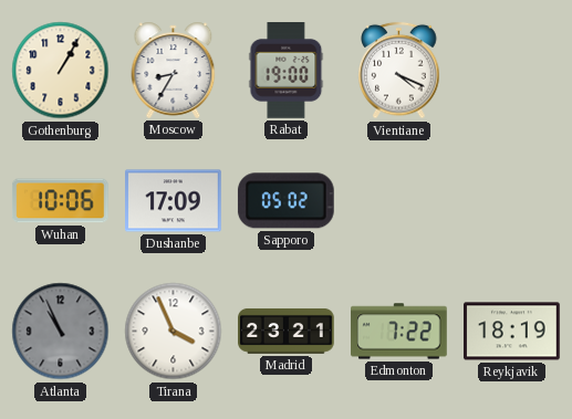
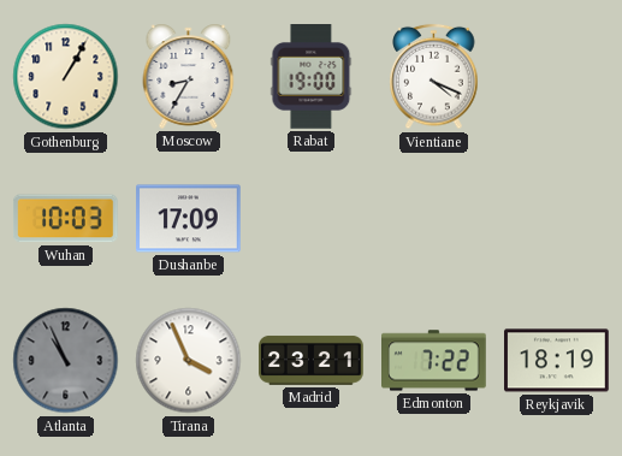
Wuhan: 10:06 -> 10:03 (66, 219)
Sapporo: 05:02 -> none (285, 201)
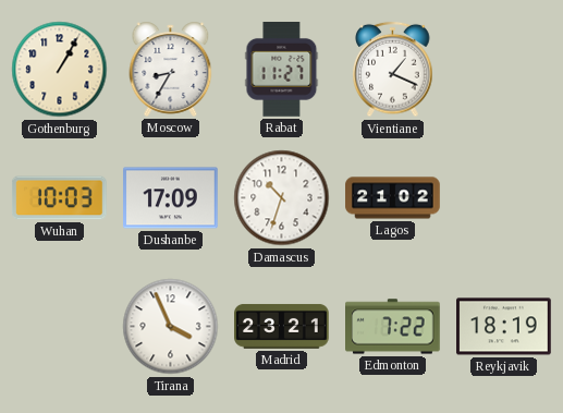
Rabat: 19:00 -> 11:27 (282, 70)
Vientiane: 4:19 -> 1:19 (393, 70)
Damascus: none -> 10:33 (282, 198)
Lagos: none -> 21:02 (393, 198)
Atlanta: 10:56 -> none (66, 361)
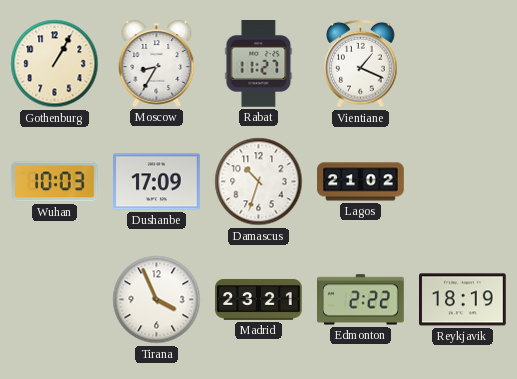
Edmonton: 7:22 -> 2:22 (361, 300)
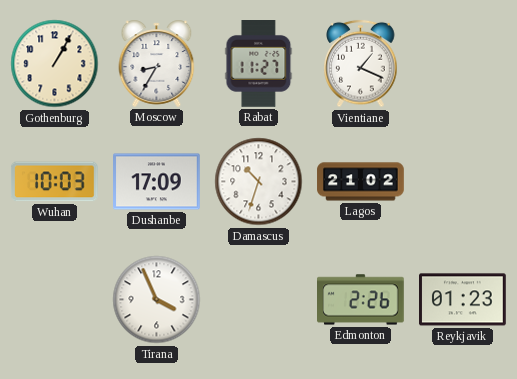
Madrid: 23:21 -> none (259, 299)
Edmonton: 2:22 -> 2:26 (361, 300)
Reykjavik: 18:19 -> 01:23 (463, 300)
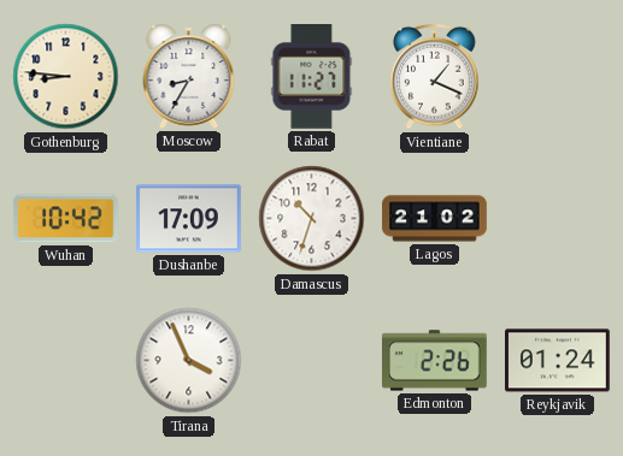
Gothenburg: 1:05 -> 8:46 (66, 77)
Wuhan: 10:03 -> 10:42 (66, 219)
Reykjavik: 01:23 -> 01:24 (558, 361)
